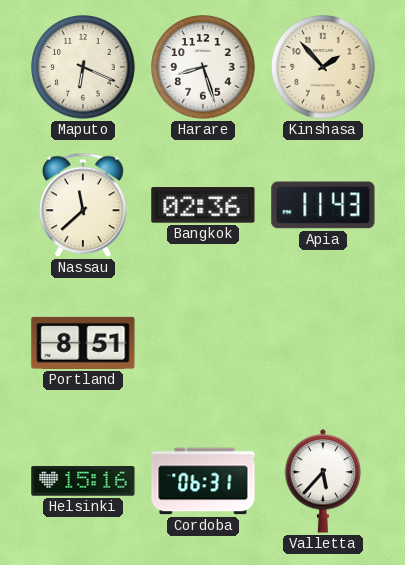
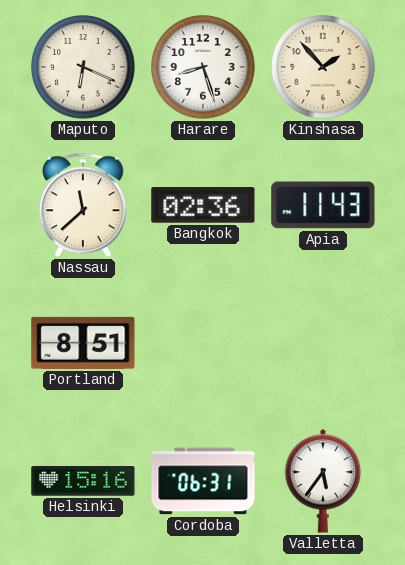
Valletta: 5:37 -> 5:36 (323, 481)
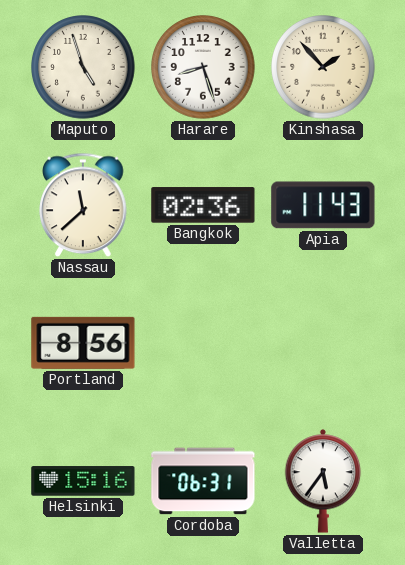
Maputo: 6:19 -> 4:57 (83, 67)
Portland: 8:51 -> 8:56 (83, 343)
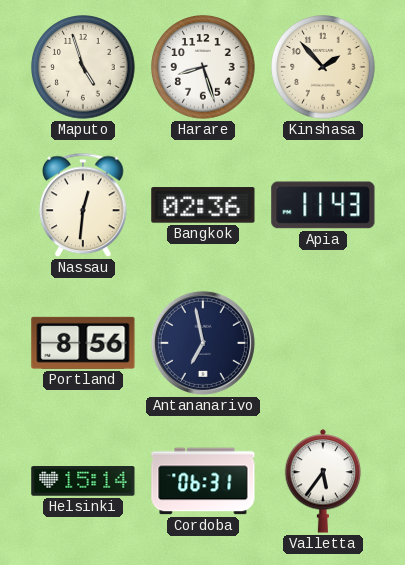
Nassau: 11:38 -> 12:31 (83, 205)
Antananarivo: none -> 6:58 (203, 343)
Helsinki: 15:16 -> 15:14 (83, 481)
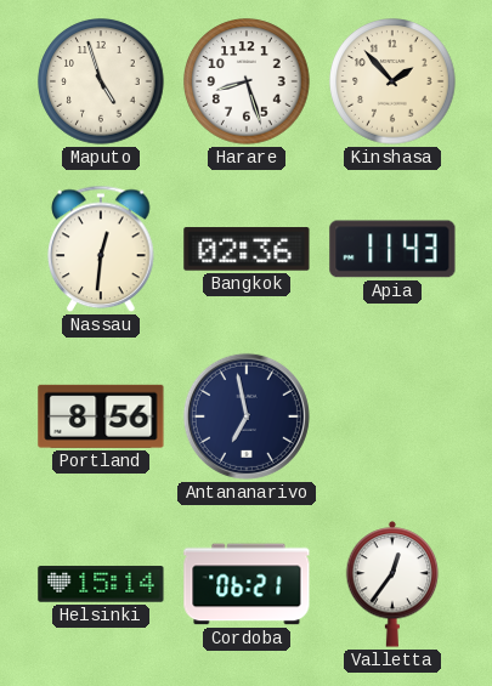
Cordoba: 06:31 -> 06:21 (247, 584)
Valletta: 5:36 -> 12:36 (392, 584)
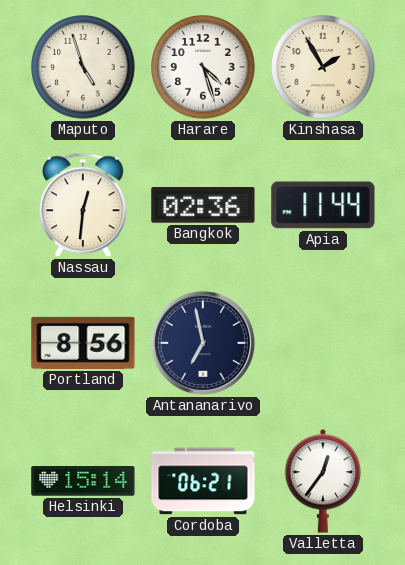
Harare: 8:27 -> 4:27 (203, 67)
Kinshasa: 1:53 -> 1:55 (323, 67)
Apia: 11:43 -> 11:44 (323, 205)
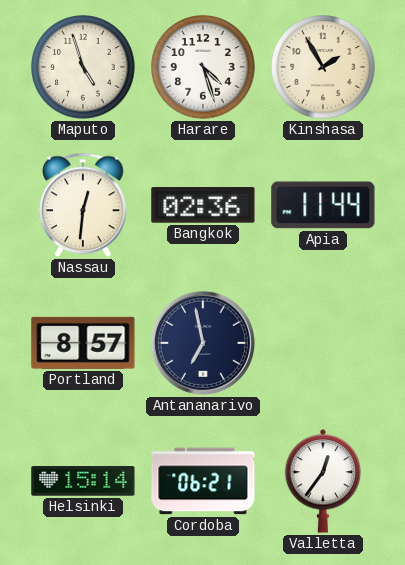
Portland: 8:56 -> 8:57 (83, 343)
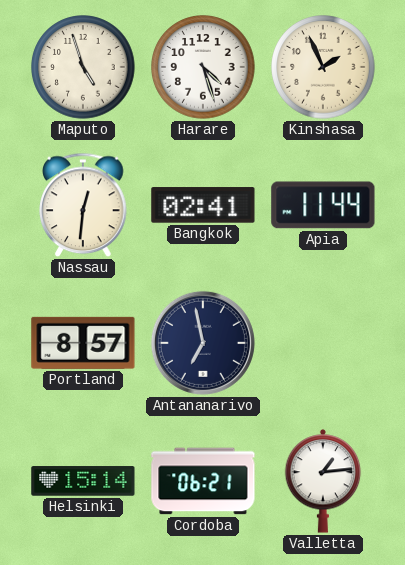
Kinshasa: 1:55 -> 1:56 (323, 67)
Bangkok: 02:36 -> 02:41 (203, 205)
Valletta: 12:36 -> 1:14 (323, 481)
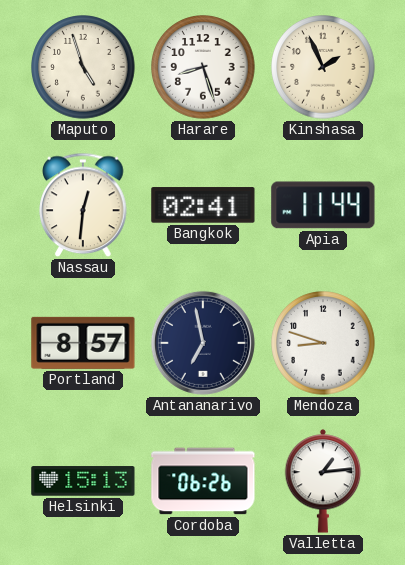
Harare: 4:27 -> 8:27 (203, 67)
Mendoza: none -> 8:48 (323, 343)
Helsinki: 15:14 -> 15:13 (83, 481)
Cordoba: 06:21 -> 06:26 (203, 481)
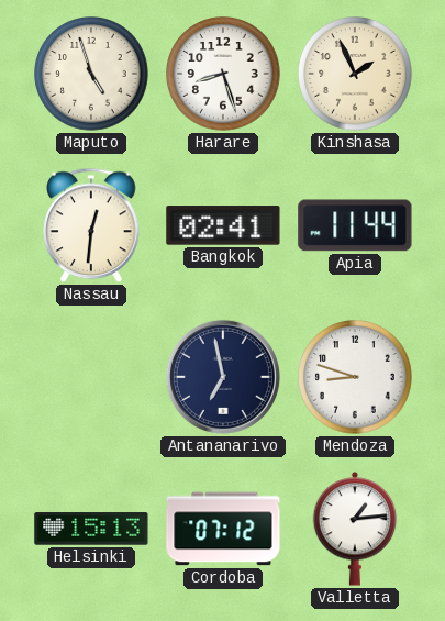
Portland: 8:57 -> none (83, 343)
Cordoba: 06:26 -> 07:12 (223, 529)
